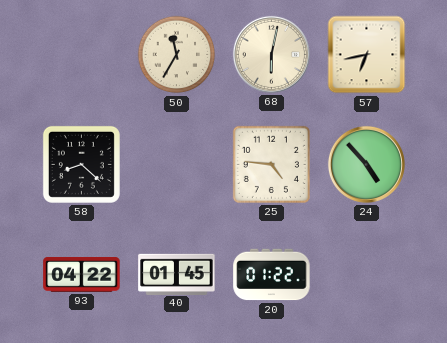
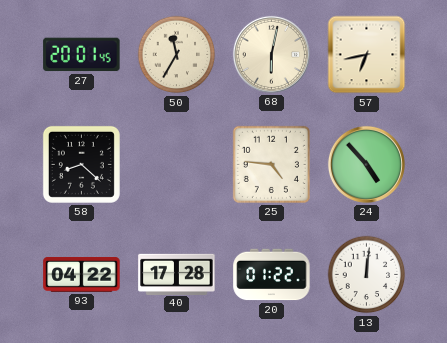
27: none -> 20:01 (82, 55)
40: 01:45 -> 17:28 (177, 274)
13: none -> 12:01 (367, 275)
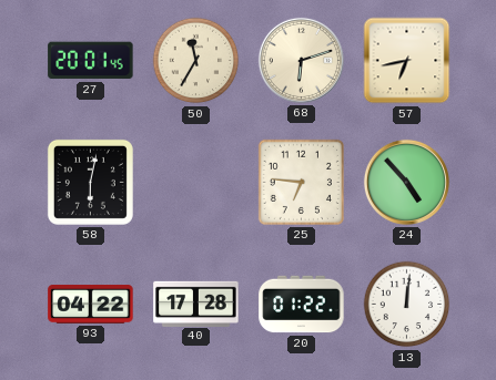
68: 6:02 -> 6:12 (301, 60)
58: 8:22 -> 6:02 (90, 182)
25: 4:46 -> 6:46 (301, 182)
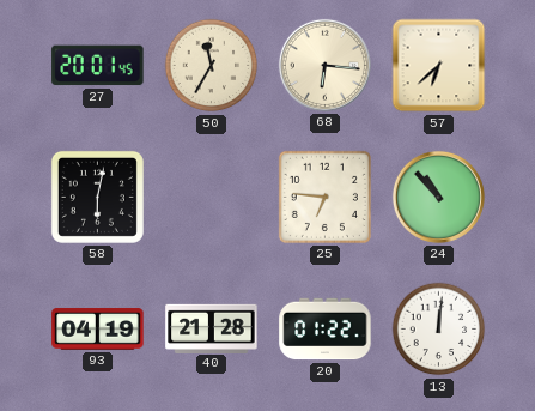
68: 6:12 -> 6:16 (324, 65)
57: 6:43 -> 6:38 (439, 66)
24: 4:53 -> 10:53 (438, 197)
93: 04:22 -> 04:19 (98, 330)
40: 17:28 -> 21:28 (212, 328)
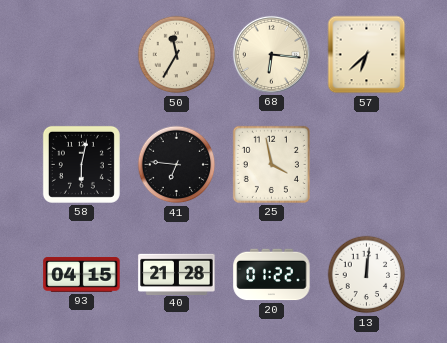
27: 20:01 -> none (98, 66)
41: none -> 6:46 (177, 165)
25: 6:46 -> 3:58 (271, 164)
24: 10:53 -> none (438, 197)
93: 04:19 -> 04:15 (82, 275)
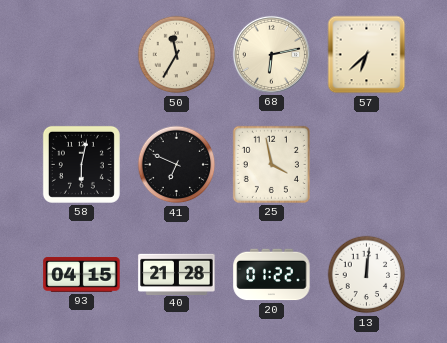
68: 6:16 -> 6:13 (271, 54)
41: 6:46 -> 6:49 (177, 165)
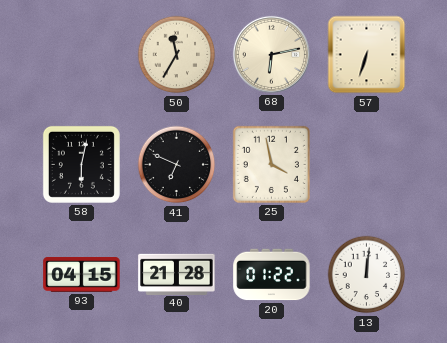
57: 6:38 -> 6:33 (367, 55)
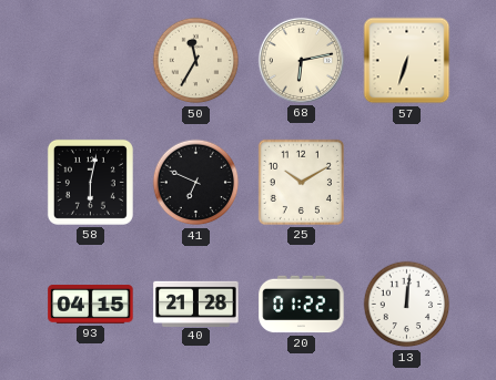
25: 3:58 -> 10:10 (301, 182)
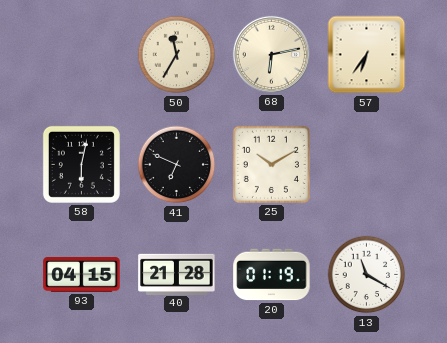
57: 6:33 -> 6:36 (367, 55)
20: 01:22 -> 01:19 (272, 275)
13: 12:01 -> 11:20 (367, 275)
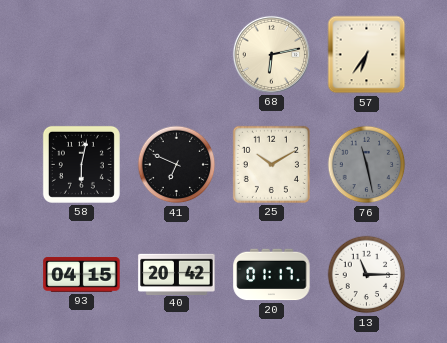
50: 11:35 -> none (177, 55)
76: none -> 11:28 (367, 165)
40: 21:28 -> 20:42 (177, 274)
20: 01:19 -> 01:17 (272, 275)
13: 11:20 -> 11:15 (367, 275)
